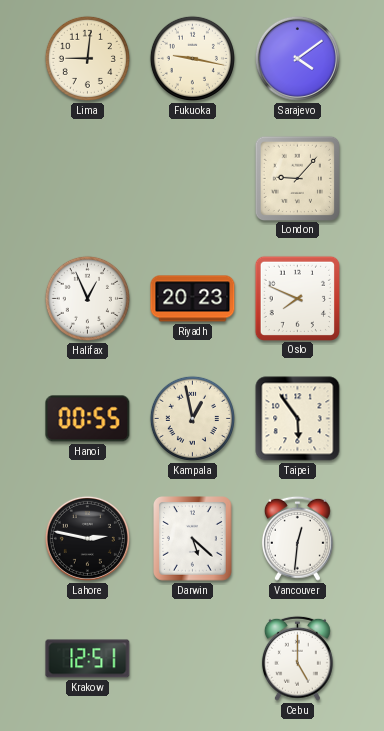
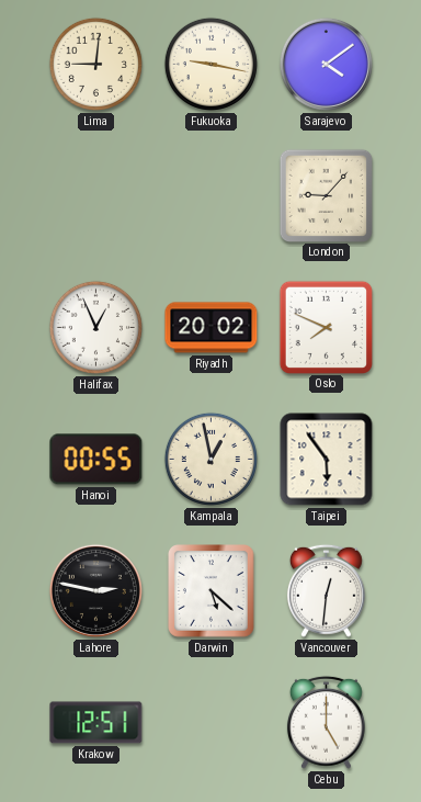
Riyadh: 20:23 -> 20:02 (212, 328)
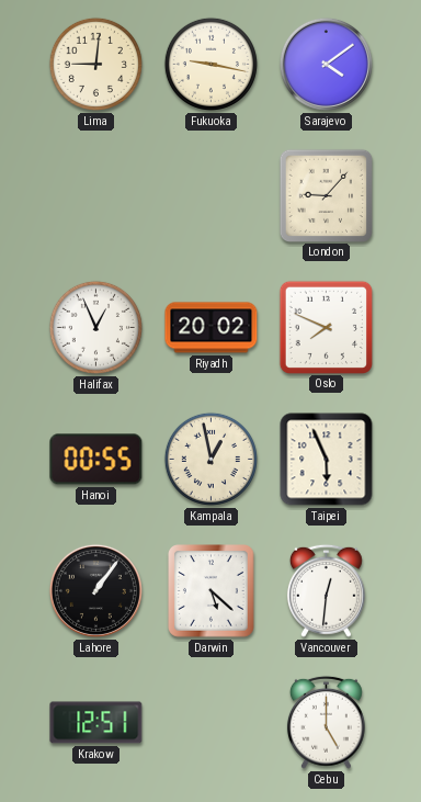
Taipei: 5:54 -> 5:56 (327, 460)
Lahore: 2:47 -> 1:06 (95, 590)
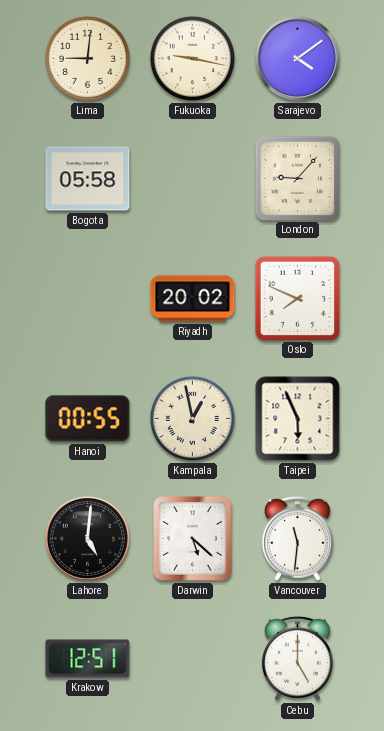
Bogota: none -> 05:58 (88, 179)
Halifax: 12:56 -> none (95, 327)
Lahore: 1:06 -> 5:01 (87, 538)
Vancouver: 12:31 -> 11:31 (297, 538)
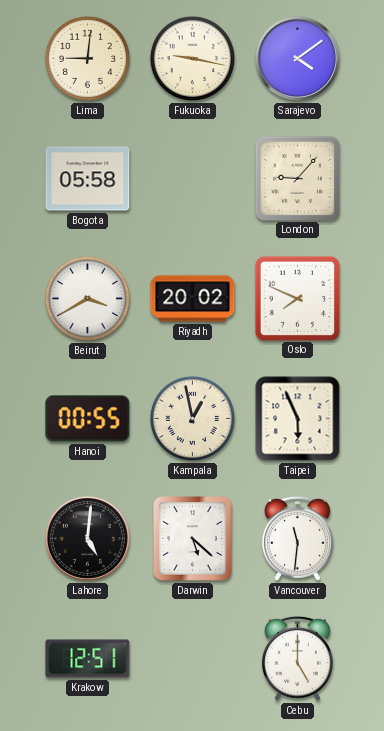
Beirut: none -> 3:40 (87, 298)
